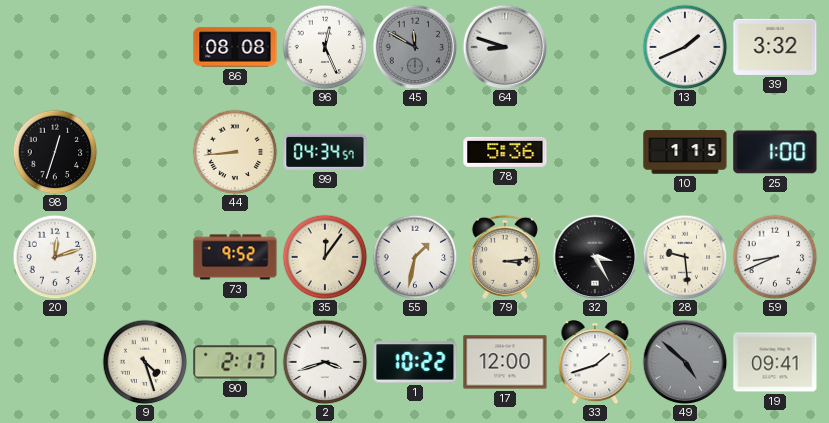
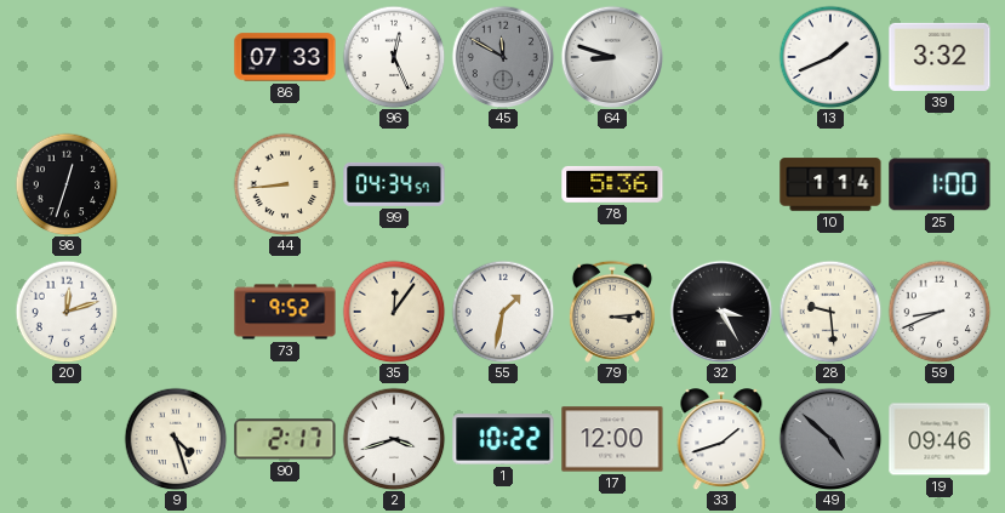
86: 08:08 -> 07:33 (285, 57)
10: 1:15 -> 1:14 (830, 184)
19: 09:41 -> 09:46 (940, 439)
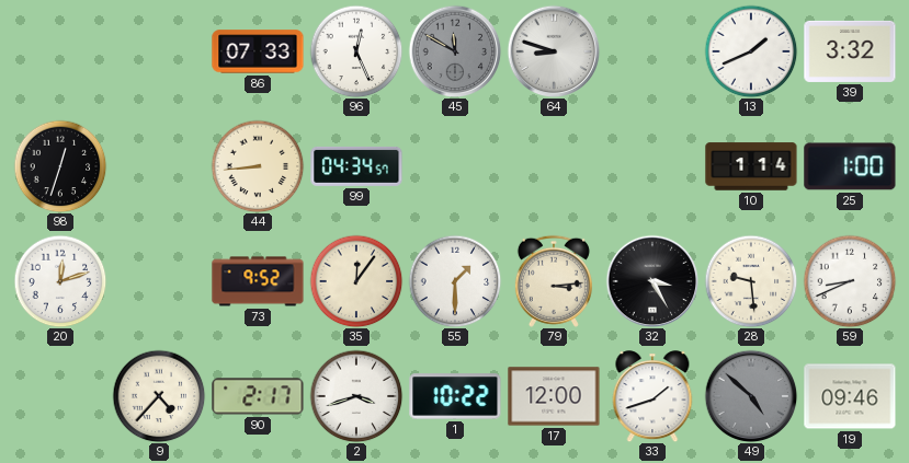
78: 5:36 -> none (612, 184)
55: 1:32 -> 1:30 (455, 281)
9: 4:27 -> 4:37 (159, 396)
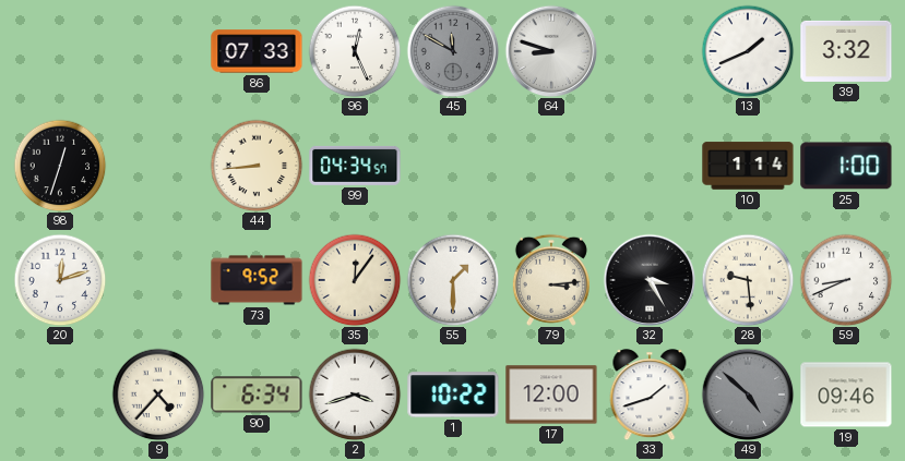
90: 2:17 -> 6:34 (257, 395)
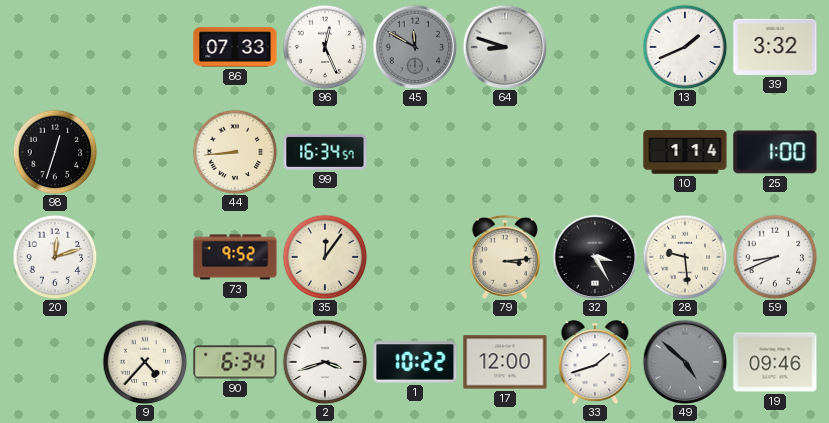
99: 04:34 -> 16:34 (325, 152)
55: 1:30 -> none (453, 280)
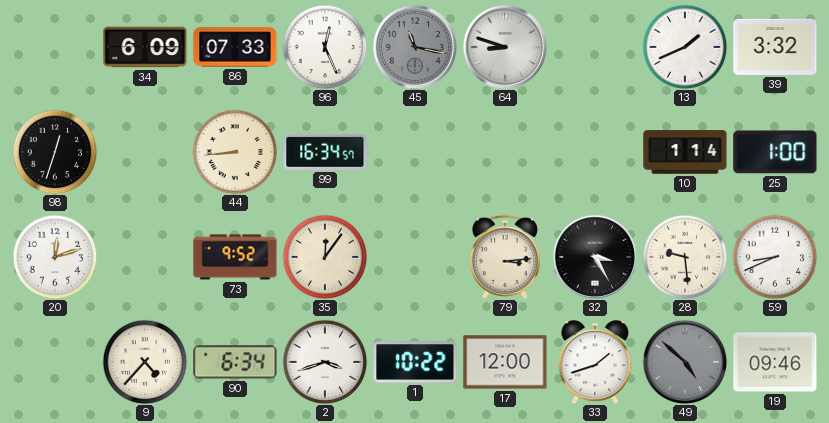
34: none -> 6:09 (145, 47)
45: 11:50 -> 11:17 (415, 47)
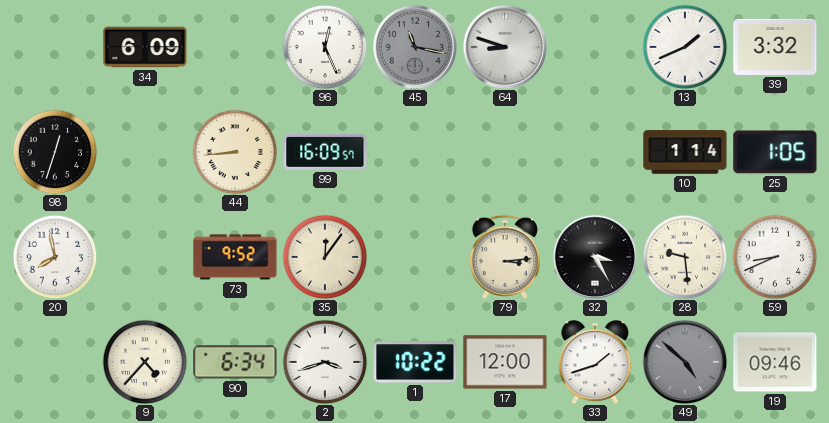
86: 07:33 -> none (235, 47)
99: 16:34 -> 16:09 (325, 152)
25: 1:00 -> 1:05 (775, 152)
20: 12:12 -> 7:58 (55, 257)
